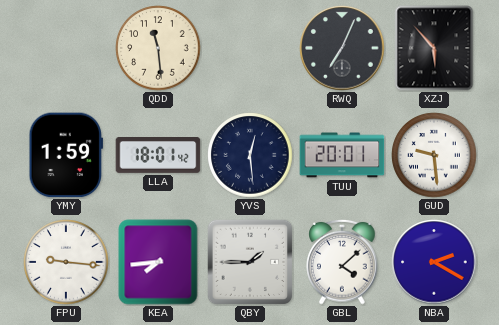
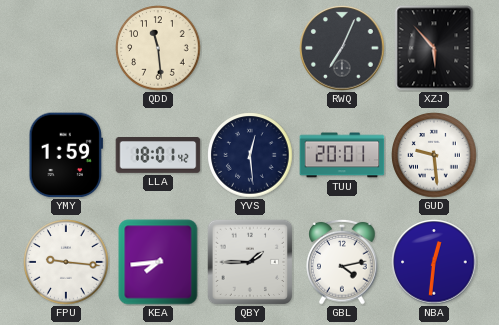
GBL: 4:08 -> 4:13 (342, 262)
NBA: 2:20 -> 12:31 (434, 262)
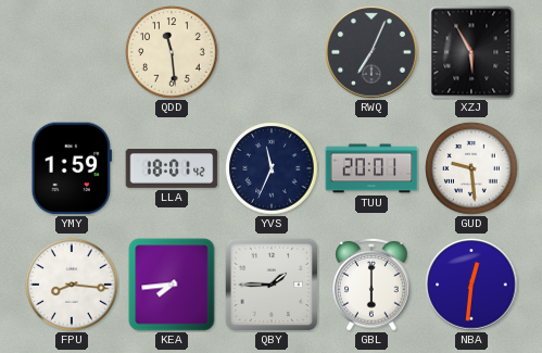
XZJ: 5:53 -> 5:55 (471, 52)
YVS: 12:29 -> 11:34 (272, 168)
FPU: 9:16 -> 8:16 (72, 285)
GBL: 4:13 -> 6:00 (371, 285)
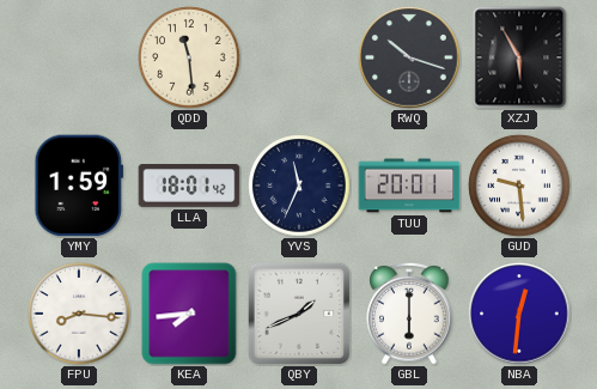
RWQ: 7:04 -> 10:18 (409, 57)
QBY: 1:45 -> 1:41 (299, 314)
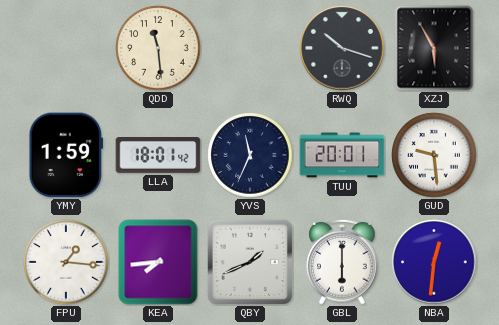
FPU: 8:16 -> 1:16 (66, 262)
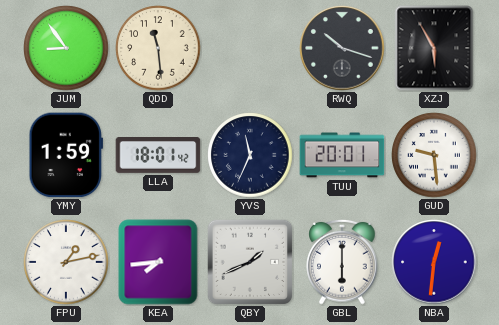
JUM: none -> 8:54 (66, 48)
FPU: 1:16 -> 1:13 (66, 262)
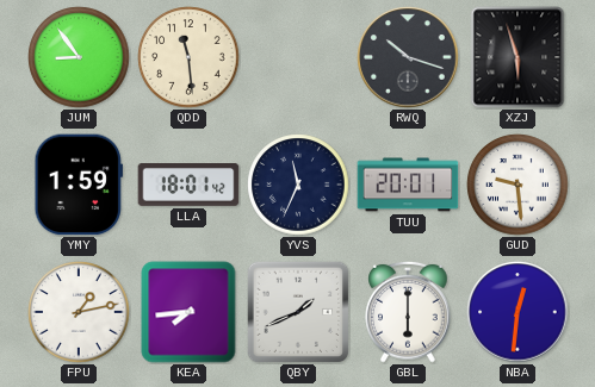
XZJ: 5:55 -> 5:57 (517, 57)
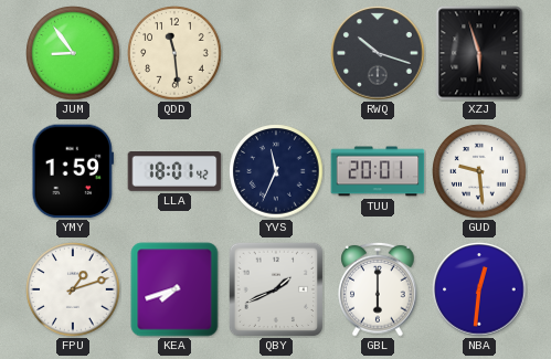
FPU: 1:13 -> 1:12 (73, 289)
KEA: 7:44 -> 7:42 (174, 289)
